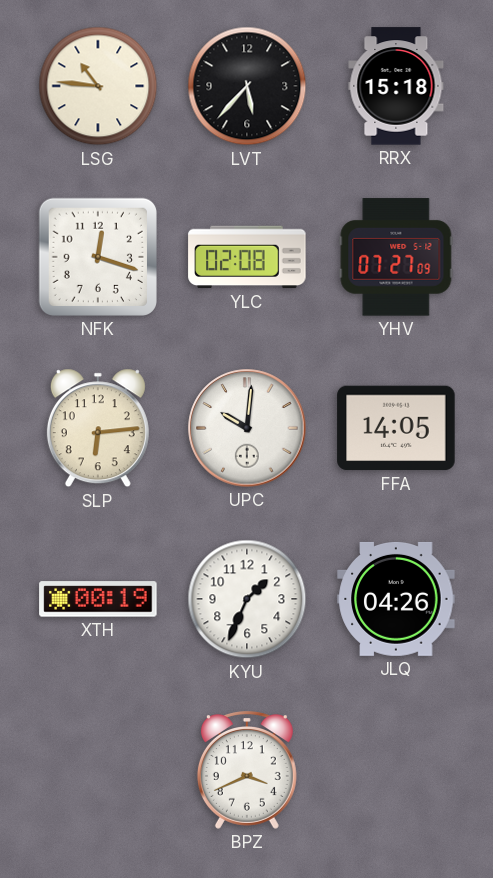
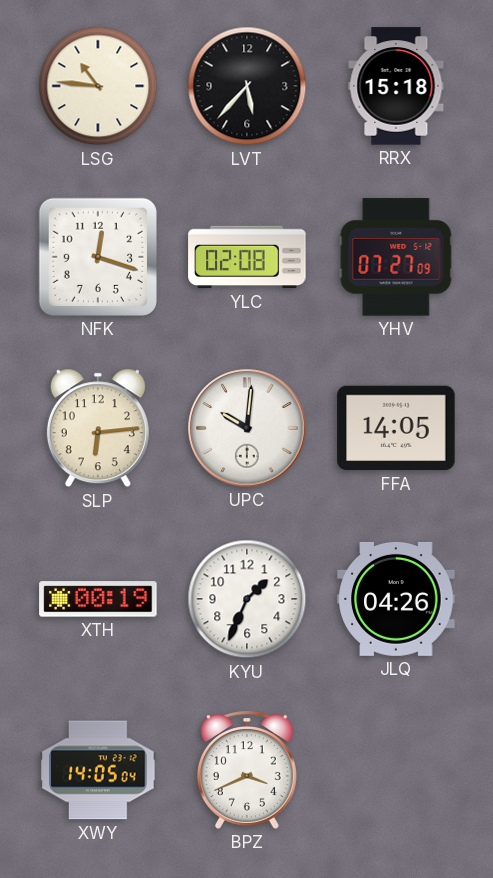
XWY: none -> 14:05 (98, 770)
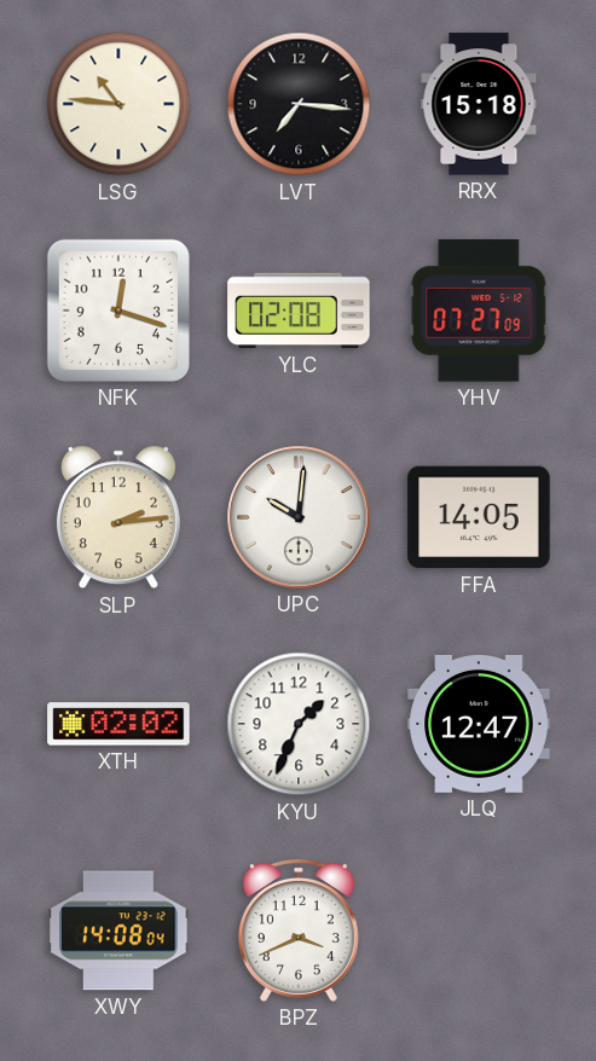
LVT: 5:37 -> 7:16 (299, 104)
SLP: 6:14 -> 2:14 (118, 517)
XTH: 00:19 -> 02:02 (118, 724)
JLQ: 04:26 -> 12:47 (479, 724)
XWY: 14:05 -> 14:08 (118, 930)
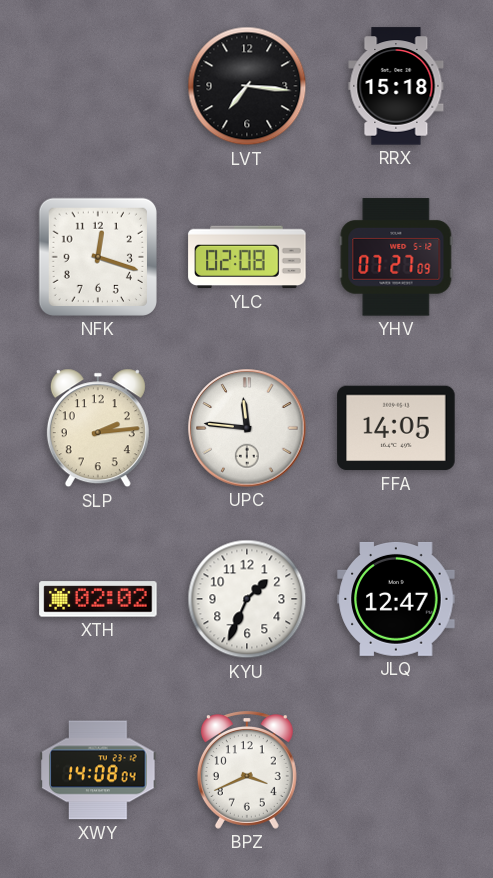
LSG: 10:46 -> none (118, 104)
UPC: 10:01 -> 11:46 (247, 428)
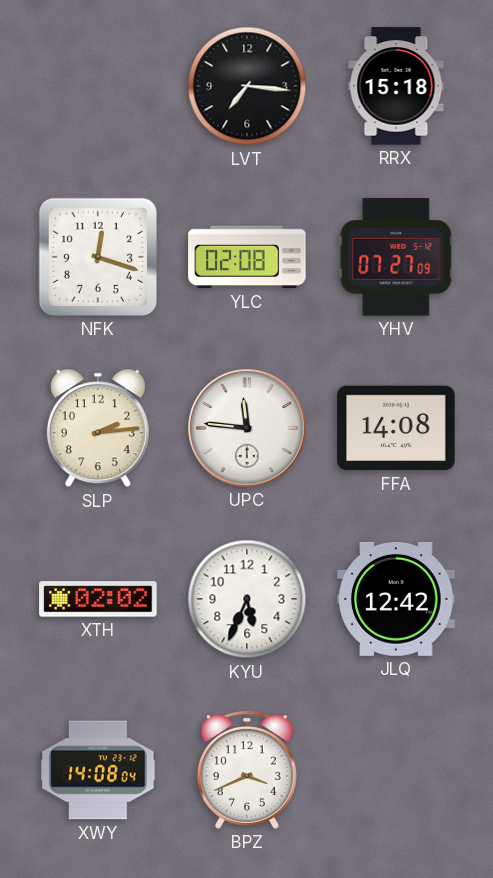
FFA: 14:05 -> 14:08 (396, 428)
KYU: 1:34 -> 5:34 (247, 599)
JLQ: 12:47 -> 12:42 (396, 599)
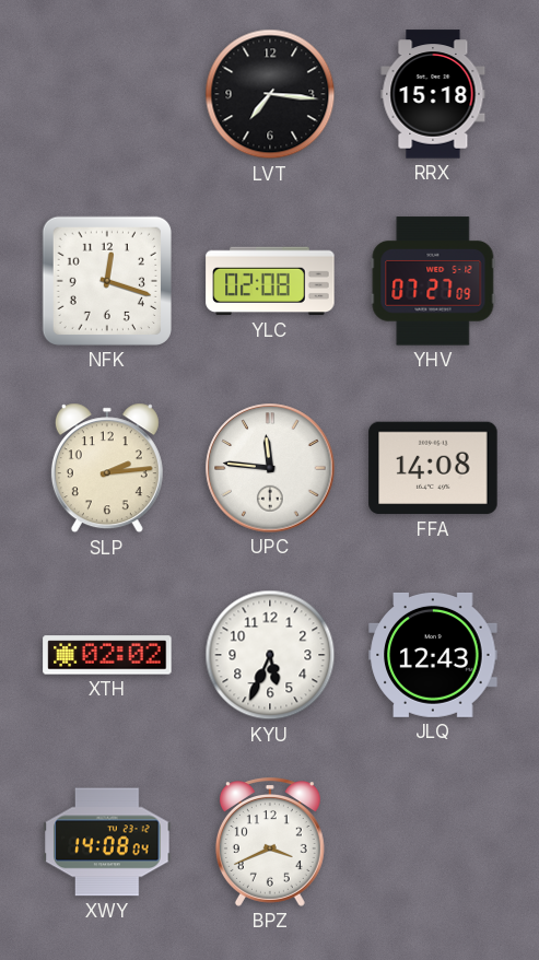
JLQ: 12:42 -> 12:43 (433, 655)
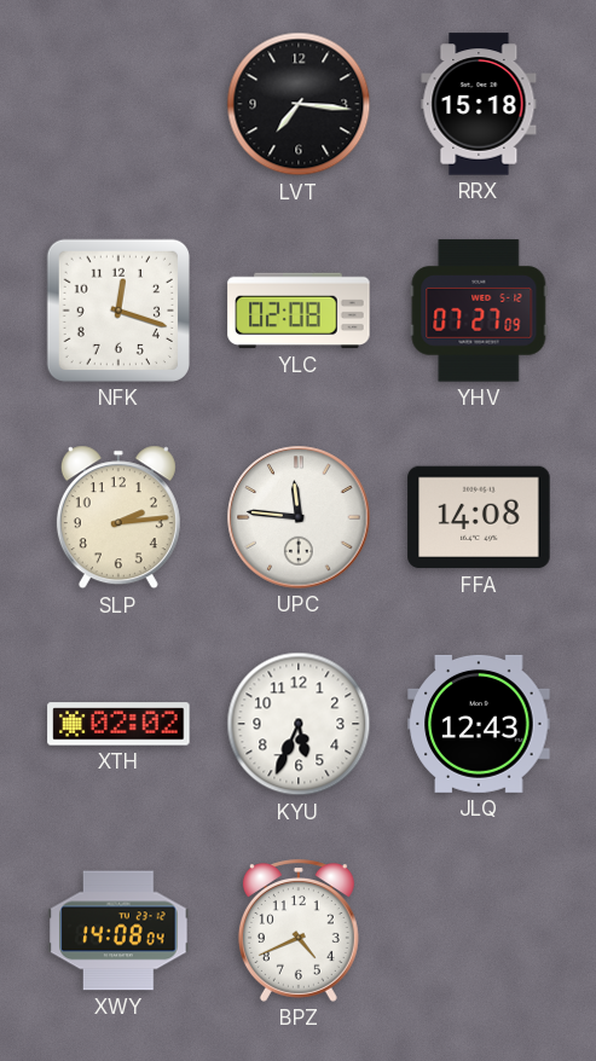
BPZ: 3:41 -> 4:41 (299, 930)
